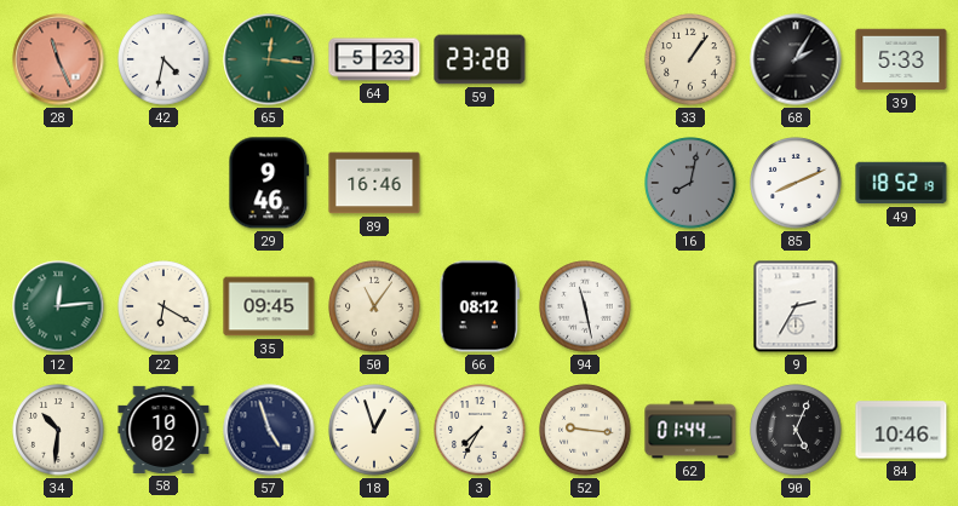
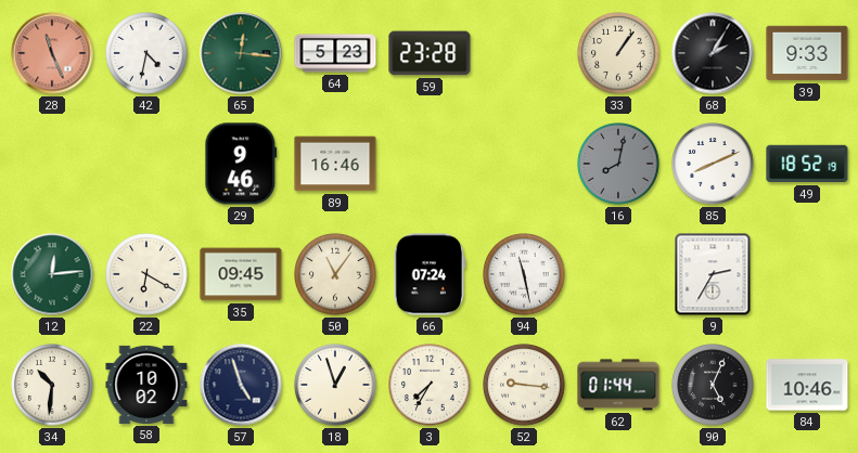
39: 5:33 -> 9:33 (807, 53)
66: 08:12 -> 07:24 (430, 274)
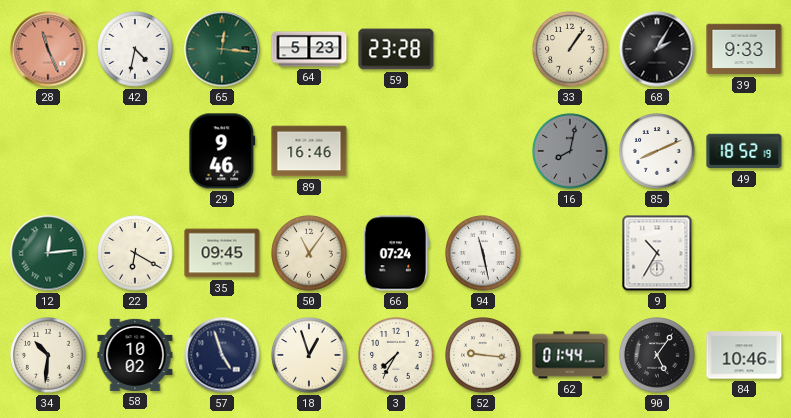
9: 2:35 -> 10:35 (657, 253)
90: 5:04 -> 5:06 (657, 355)
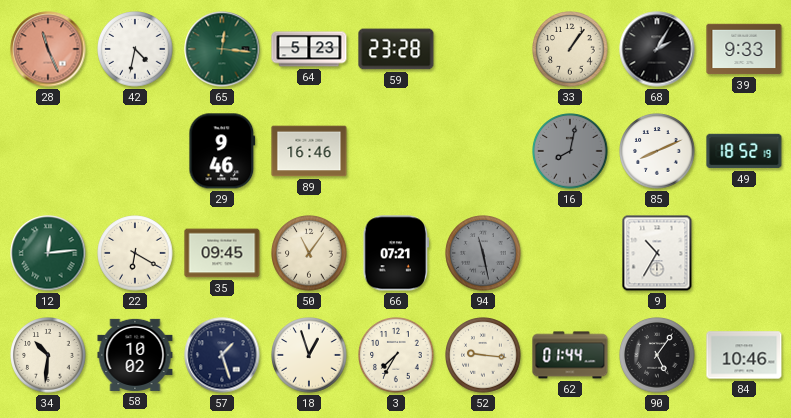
66: 07:24 -> 07:21 (396, 253)
94 dial: white -> grey (483, 253)
57: 4:57 -> 1:27 (222, 355)
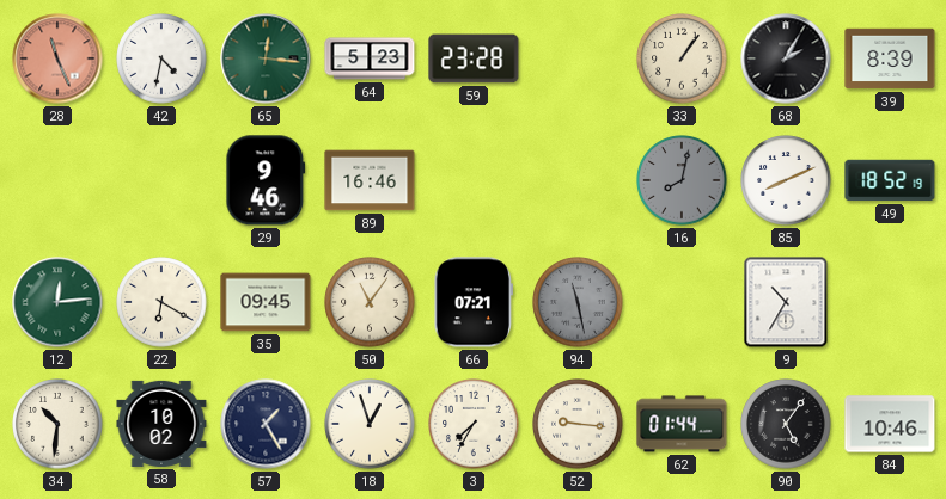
39: 9:33 -> 8:39 (890, 58)
57: 1:27 -> 1:25 (266, 424)
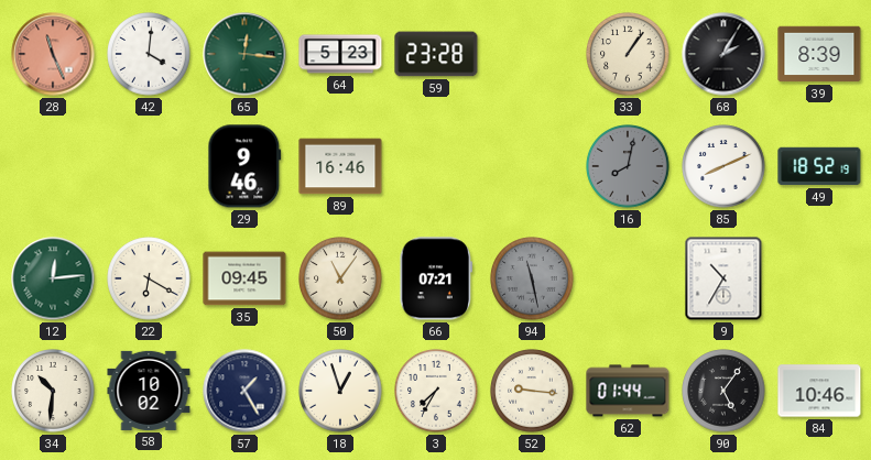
42: 4:32 -> 4:01 (149, 54)
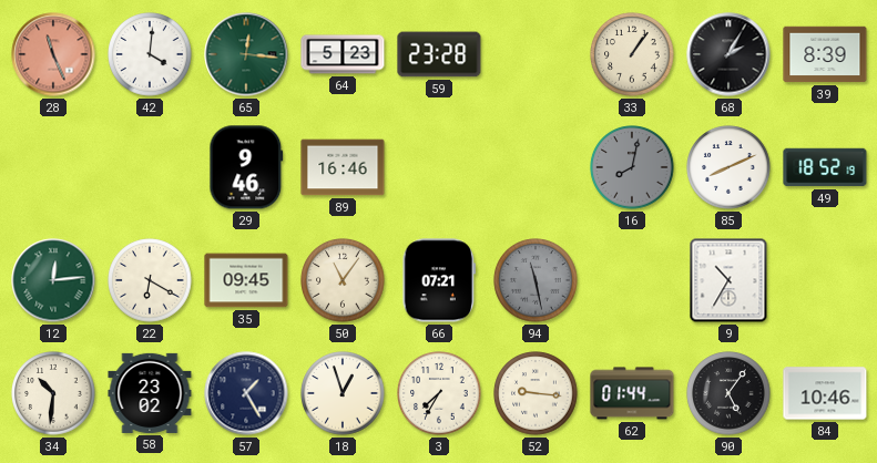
58: 10:02 -> 23:02 (150, 393)
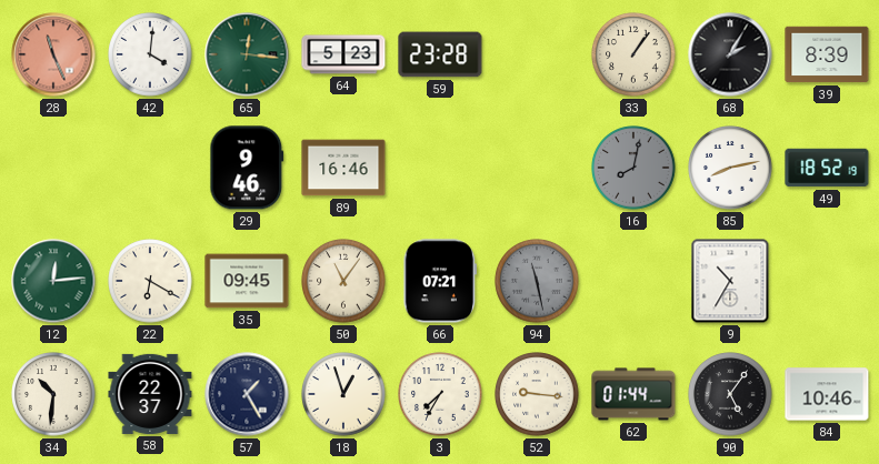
85: 8:11 -> 8:13 (730, 168)
58: 23:02 -> 22:37 (150, 394)
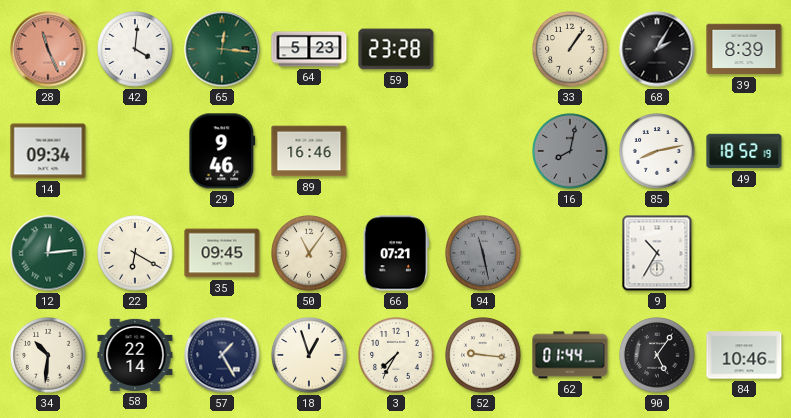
14: none -> 09:34 (48, 151)
58: 22:37 -> 22:14 (135, 355)
